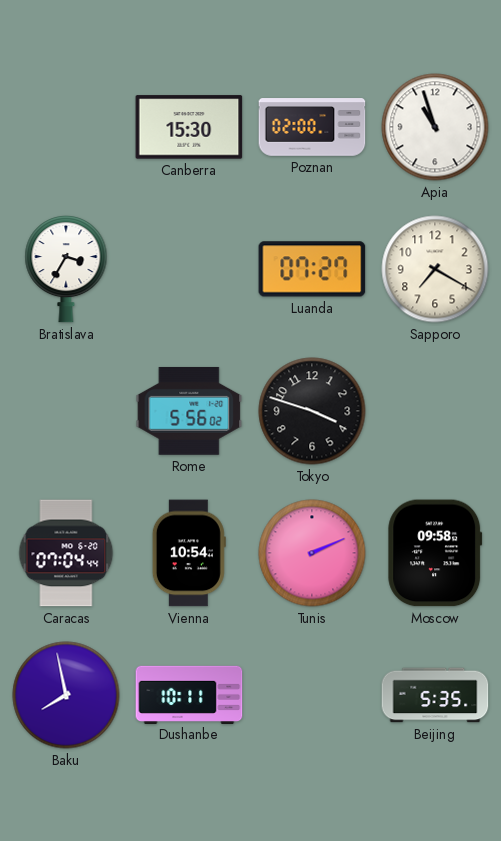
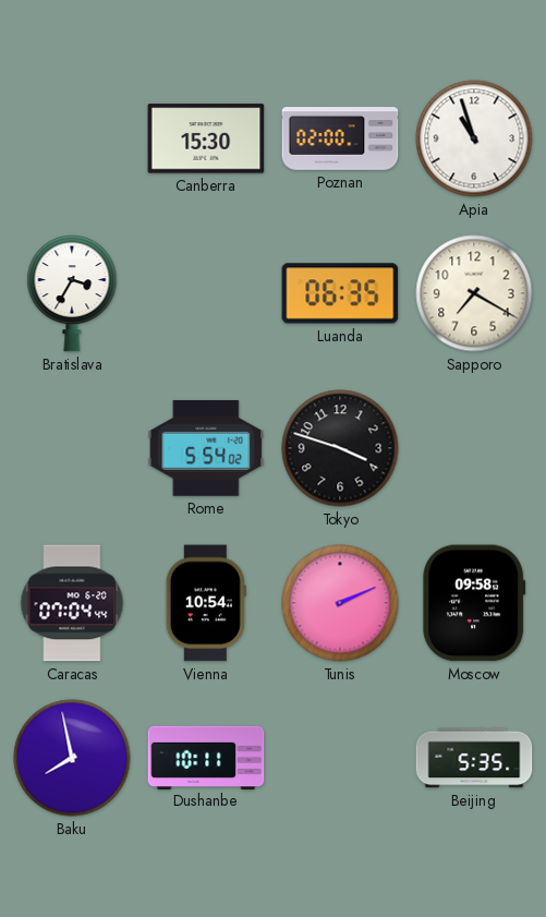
Luanda: 07:27 -> 06:35 (340, 293)
Rome: 5:56 -> 5:54 (206, 448)
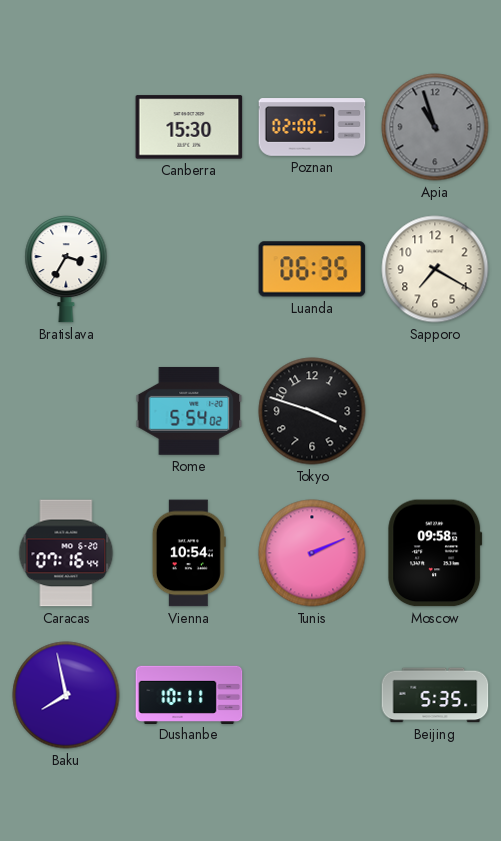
Apia dial: white -> grey (435, 127)
Caracas: 07:04 -> 07:16 (66, 553)
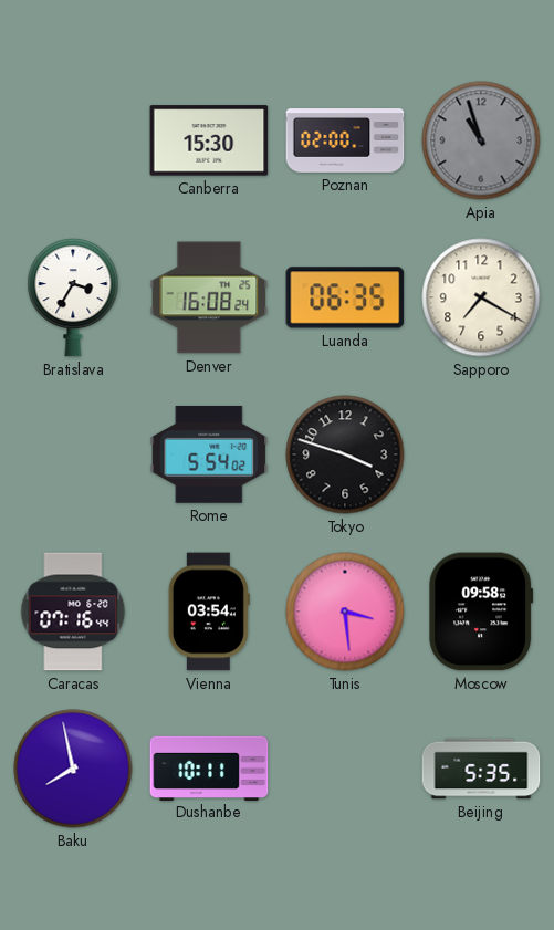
Denver: none -> 16:08 (209, 297)
Vienna: 10:54 -> 03:54 (209, 612)
Tunis: 2:11 -> 3:29 (345, 612)
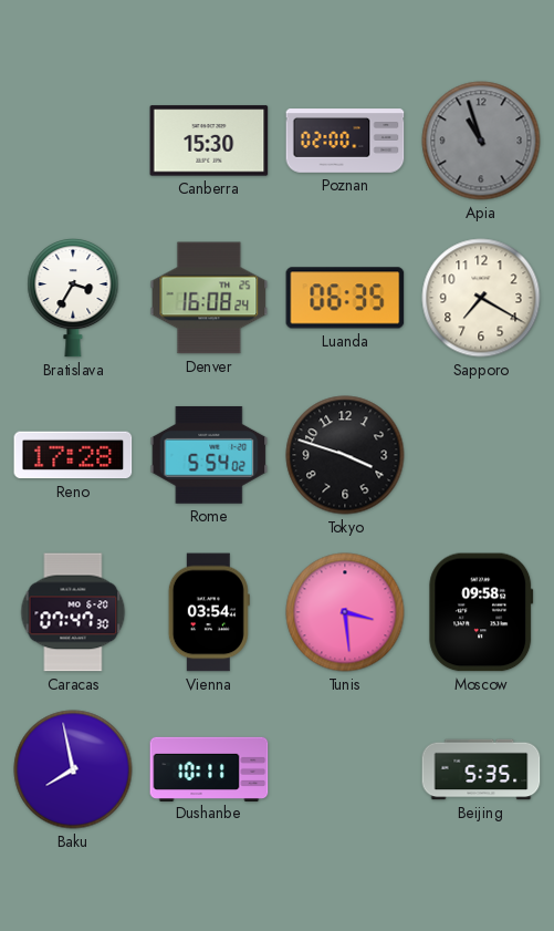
Reno: none -> 17:28 (73, 455)
Caracas: 07:16 -> 07:47 (73, 612)
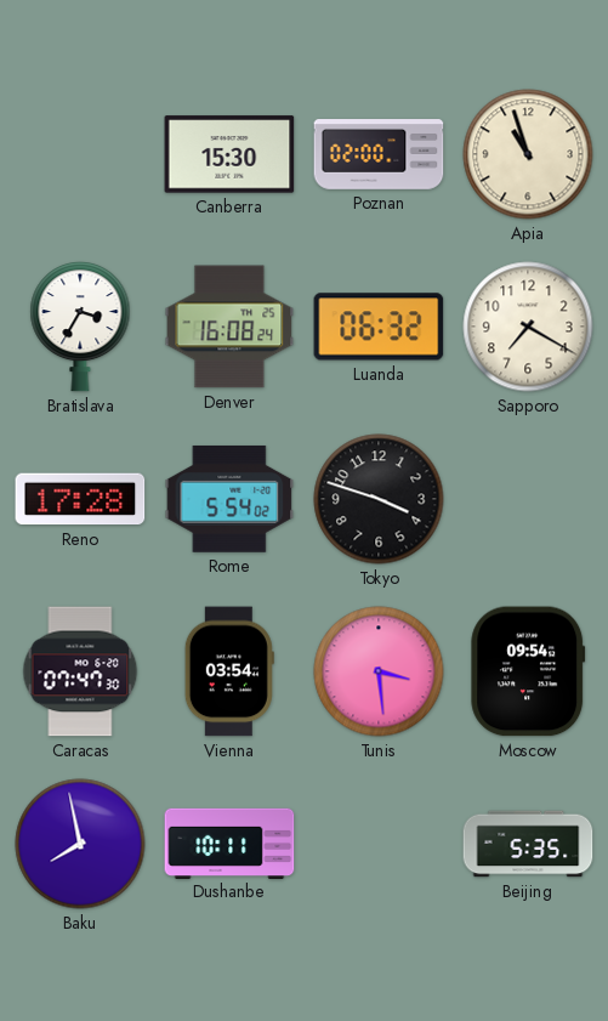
Apia dial: grey -> cream (528, 154)
Luanda: 06:35 -> 06:32 (379, 327)
Moscow: 09:58 -> 09:54 (528, 671)
